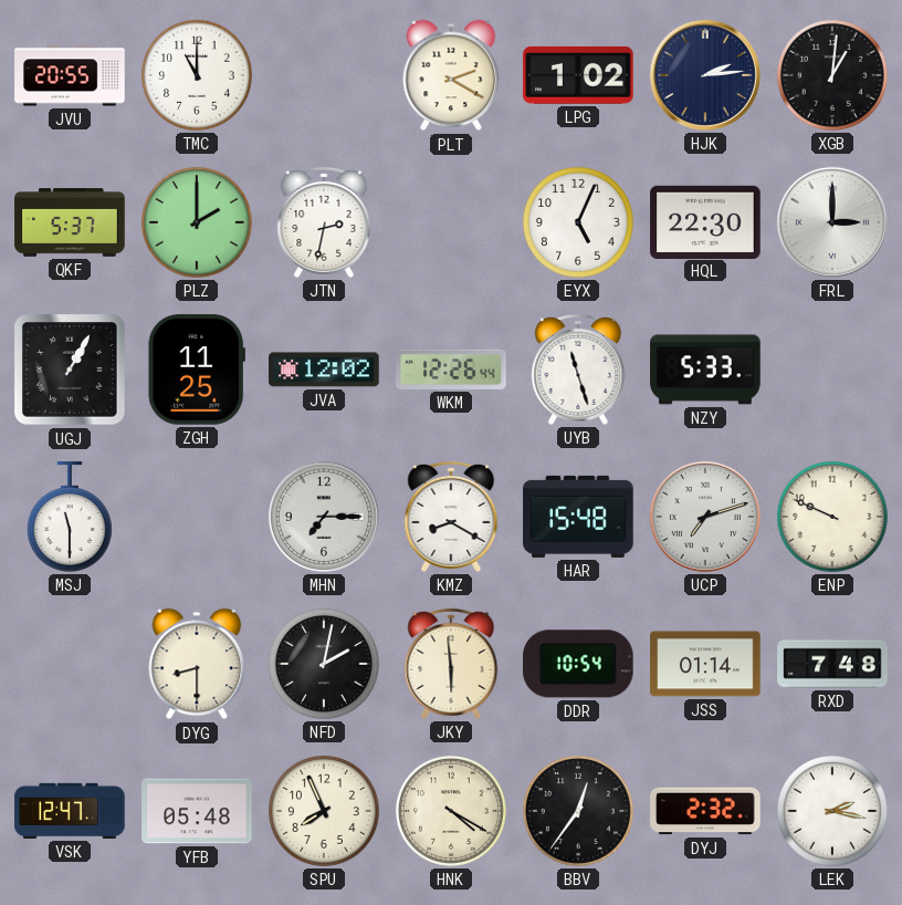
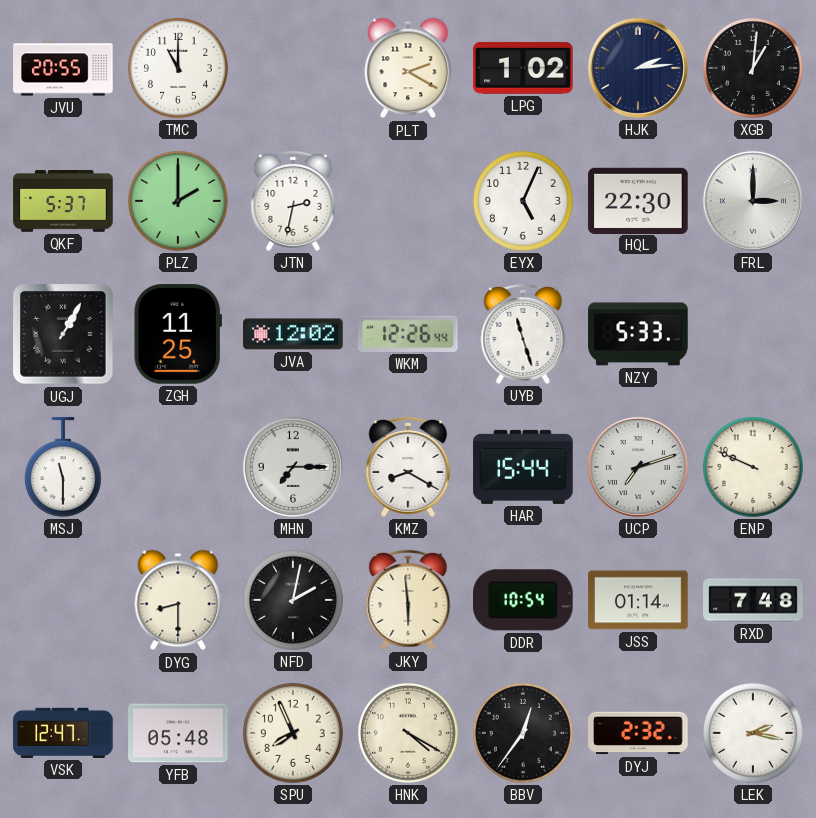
HAR: 15:48 -> 15:44 (523, 467)
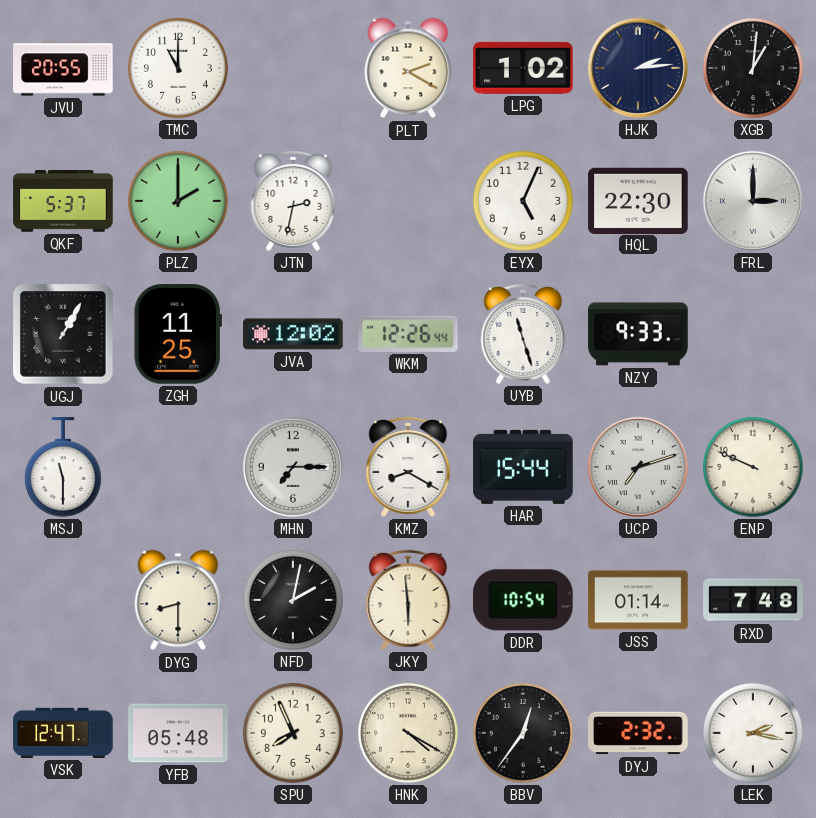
NZY: 5:33 -> 9:33 (638, 334)
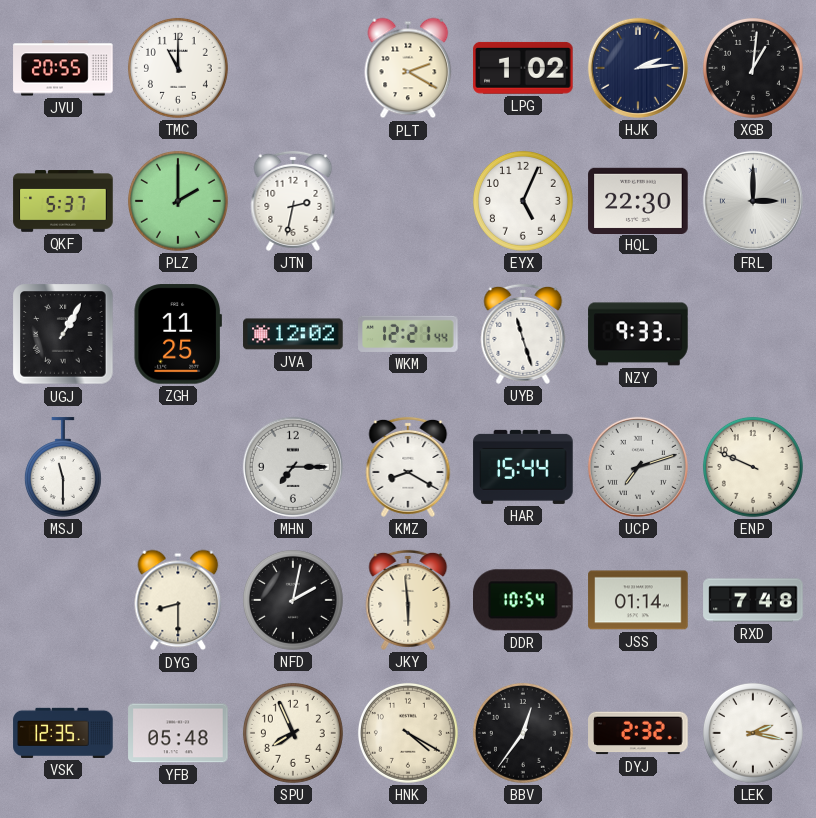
WKM: 12:26 -> 12:21 (408, 334)
VSK: 12:47 -> 12:35 (63, 733)
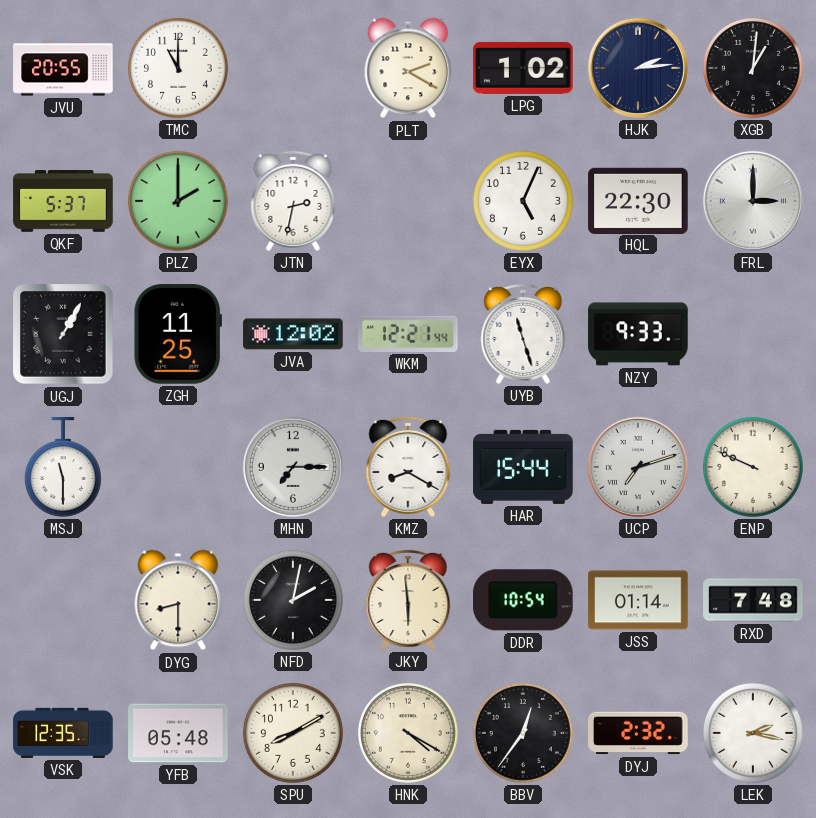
SPU: 7:56 -> 8:10 (293, 733)
